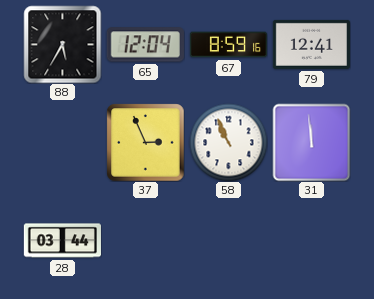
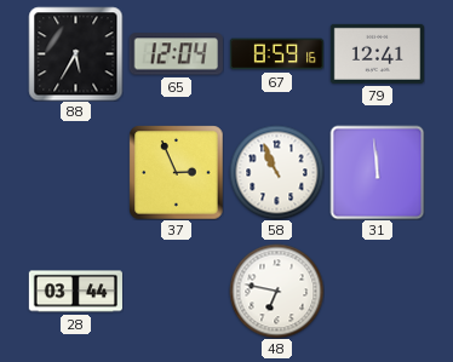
48: none -> 6:47 (276, 291)
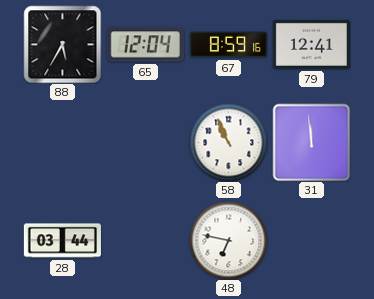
37: 2:56 -> none (176, 172)
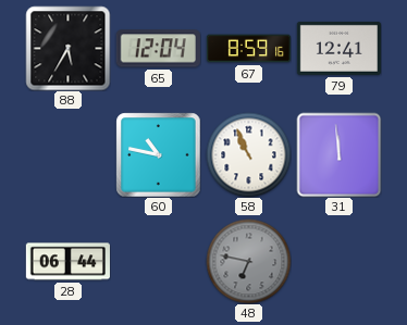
60: none -> 10:47 (158, 154)
28: 03:44 -> 06:44 (67, 262)
48 dial: white -> grey (248, 261)
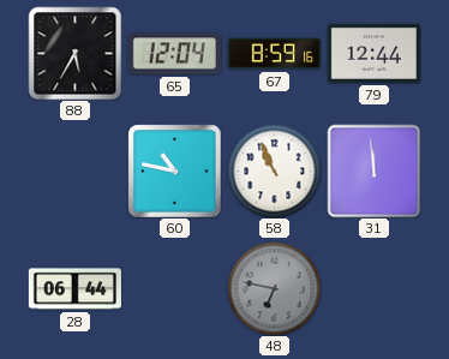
79: 12:41 -> 12:44 (373, 53)
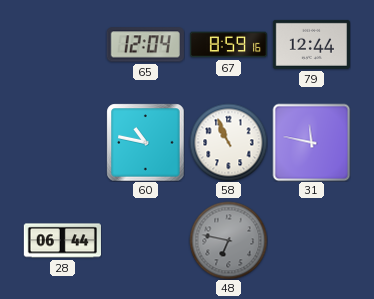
88: 5:35 -> none (74, 53)
31: 11:59 -> 11:47 (311, 142)
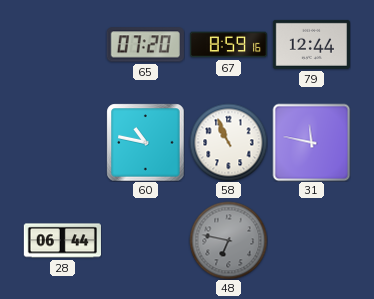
65: 12:04 -> 07:20 (145, 45)
